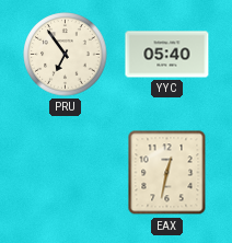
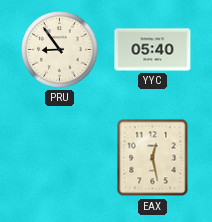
PRU: 6:54 -> 8:54 (60, 50)
EAX: 12:32 -> 12:28 (153, 158)
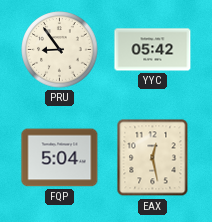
YYC: 05:40 -> 05:42 (153, 50)
FQP: none -> 5:04 (60, 158)
